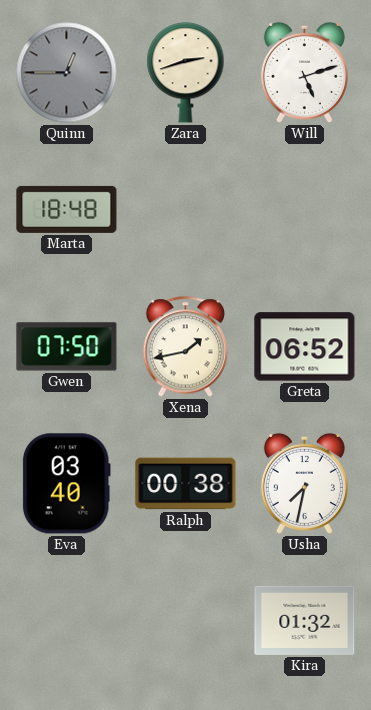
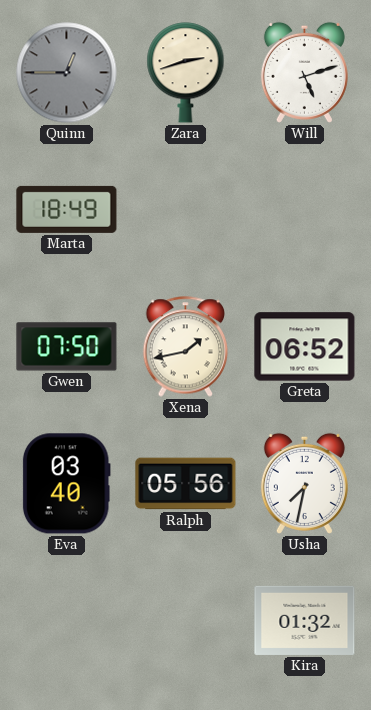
Marta: 18:48 -> 18:49 (67, 209)
Ralph: 00:38 -> 05:56 (186, 484)
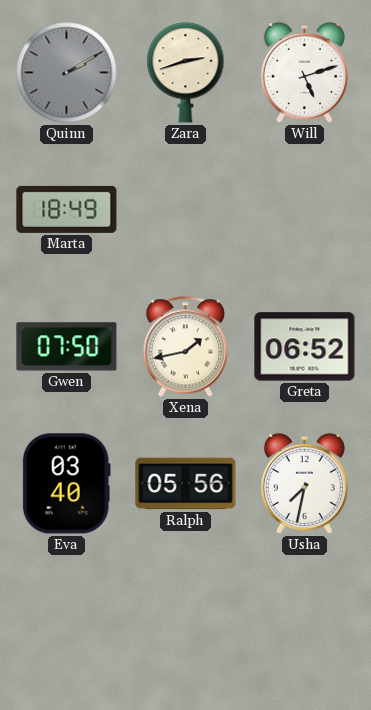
Quinn: 12:45 -> 2:10 (67, 73)
Kira: 01:32 -> none (305, 620)
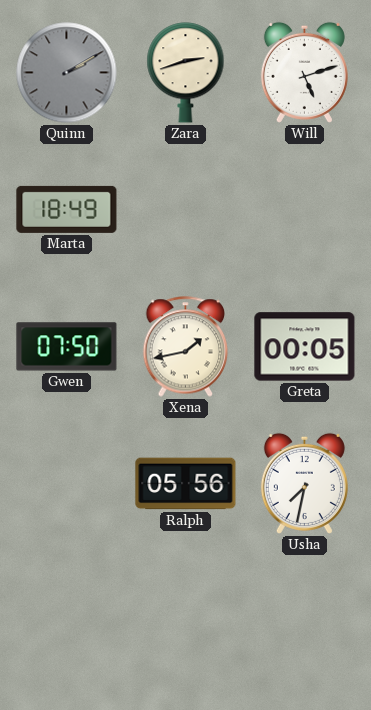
Greta: 06:52 -> 00:05 (305, 347)
Eva: 03:40 -> none (66, 484)
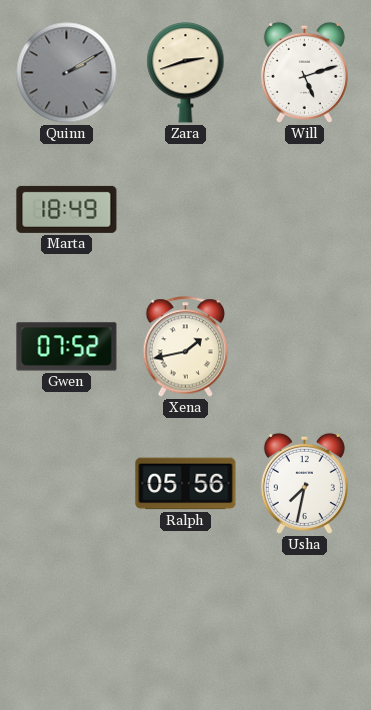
Gwen: 07:50 -> 07:52 (67, 347)
Greta: 00:05 -> none (305, 347)
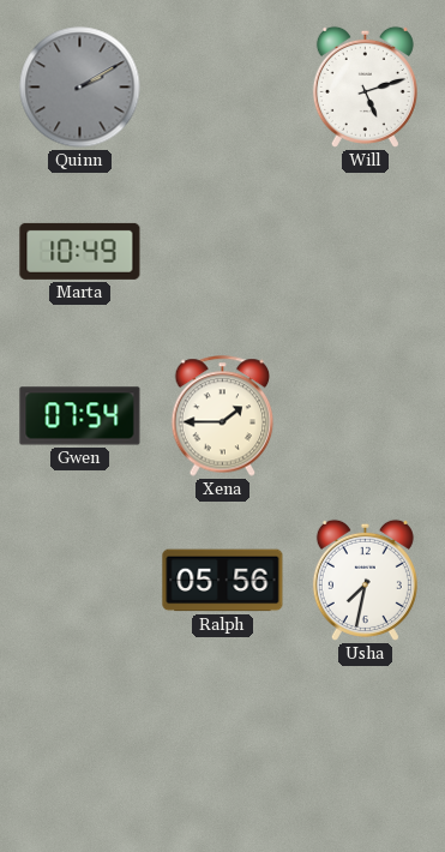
Zara: 2:42 -> none (186, 73)
Marta: 18:49 -> 10:49 (80, 251)
Gwen: 07:52 -> 07:54 (80, 416)
Xena: 1:43 -> 1:45 (223, 416)
